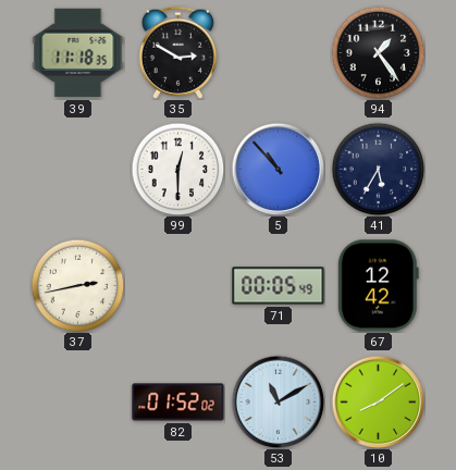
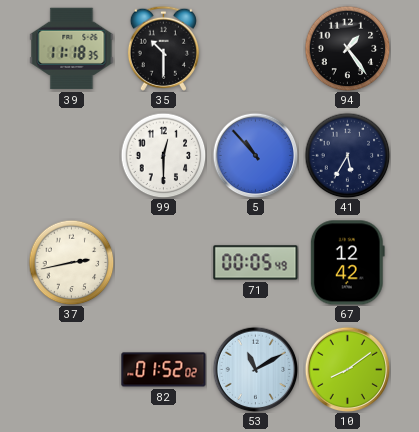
35: 2:50 -> 10:30 (163, 48)
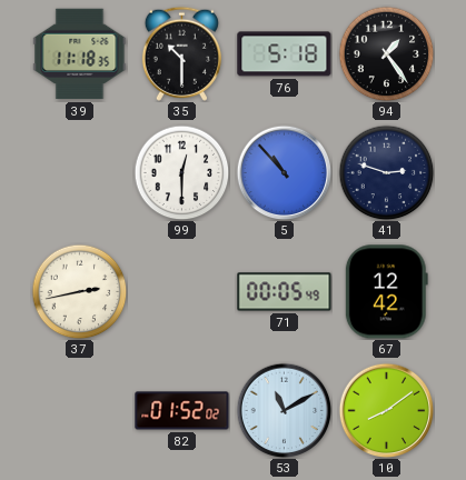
76: none -> 5:18 (285, 54)
41: 5:35 -> 2:48 (386, 172)
